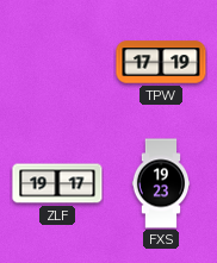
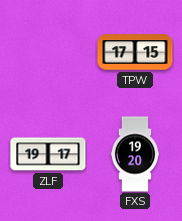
TPW: 17:19 -> 17:15 (135, 52)
FXS: 19:23 -> 19:20 (135, 154)
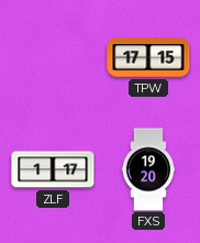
ZLF: 19:17 -> 1:17 (53, 169)
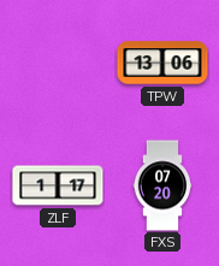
TPW: 17:15 -> 13:06 (162, 63)
FXS: 19:20 -> 07:20 (162, 185)
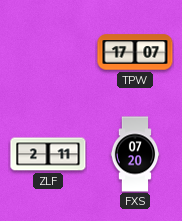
TPW: 13:06 -> 17:07 (135, 52)
ZLF: 1:17 -> 2:11 (48, 154)
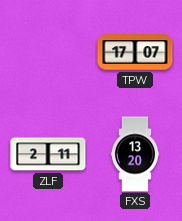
FXS: 07:20 -> 13:20 (135, 154)
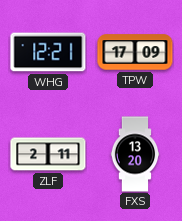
WHG: none -> 12:21 (48, 52)
TPW: 17:07 -> 17:09 (135, 52)
